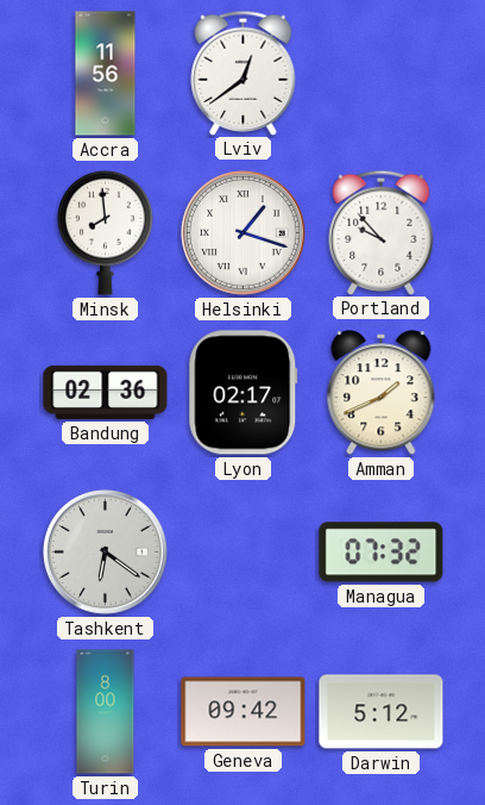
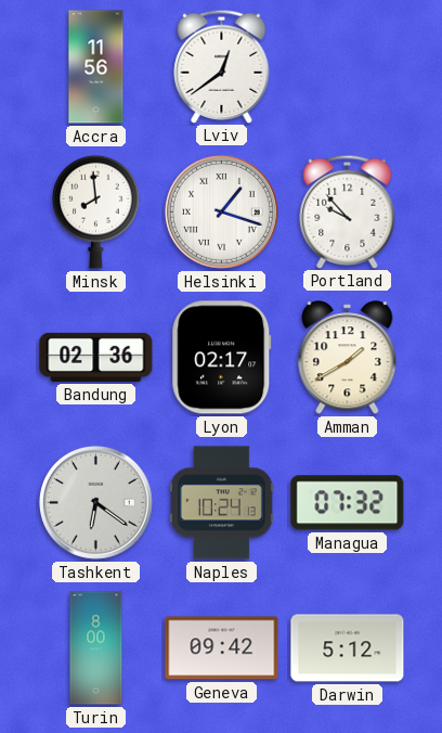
Amman: 1:41 -> 1:40 (348, 358)
Naples: none -> 10:24 (221, 503)
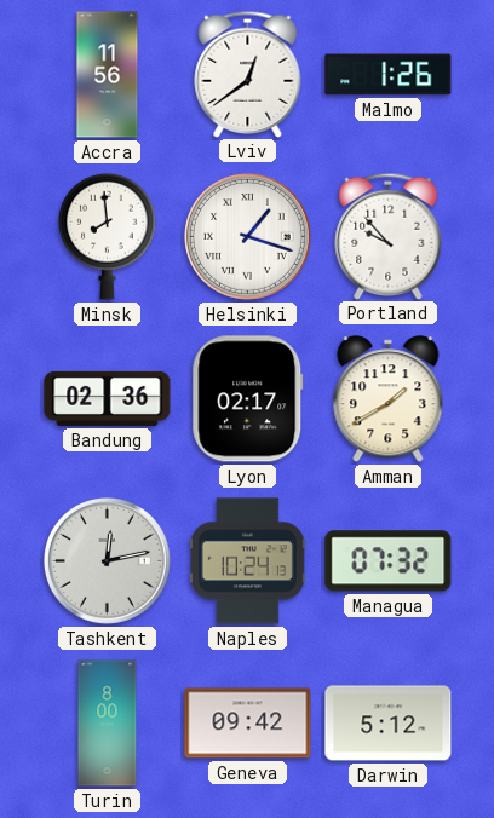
Malmo: none -> 1:26 (389, 75)
Tashkent: 6:21 -> 12:13 (107, 560)
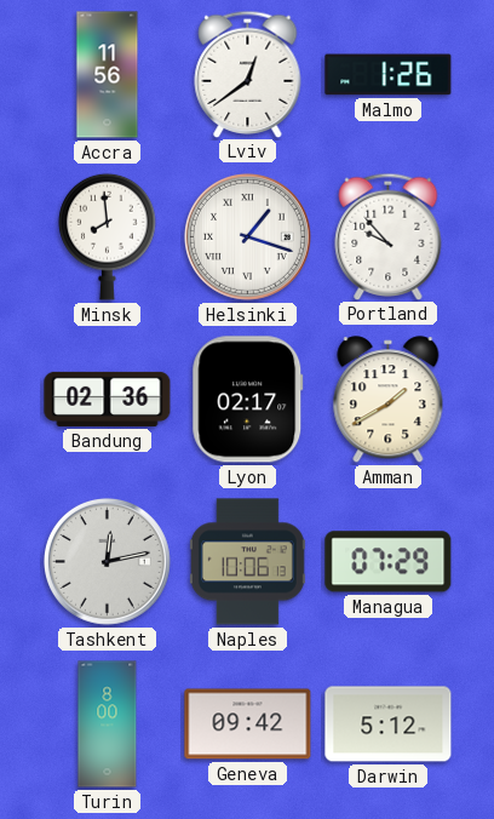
Naples: 10:24 -> 10:06 (247, 562)
Managua: 07:32 -> 07:29 (389, 562)
